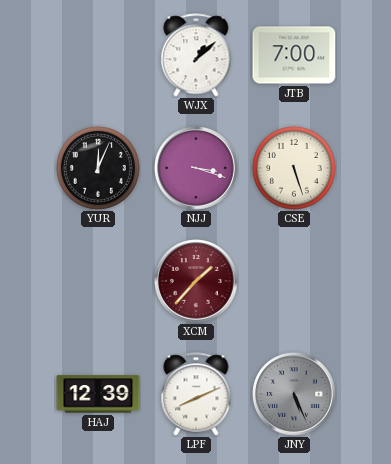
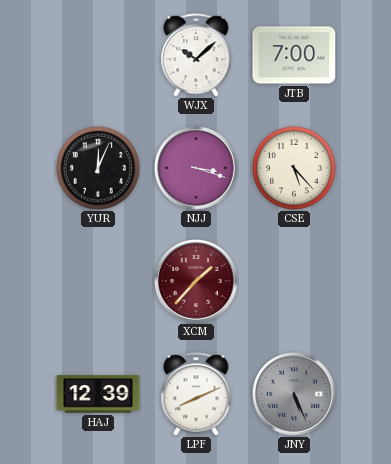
WJX: 1:08 -> 10:08 (196, 55)
CSE: 5:27 -> 5:23 (294, 168)
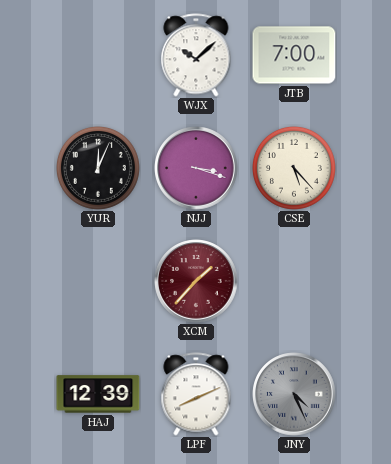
JNY: 5:26 -> 4:26 (294, 394)
